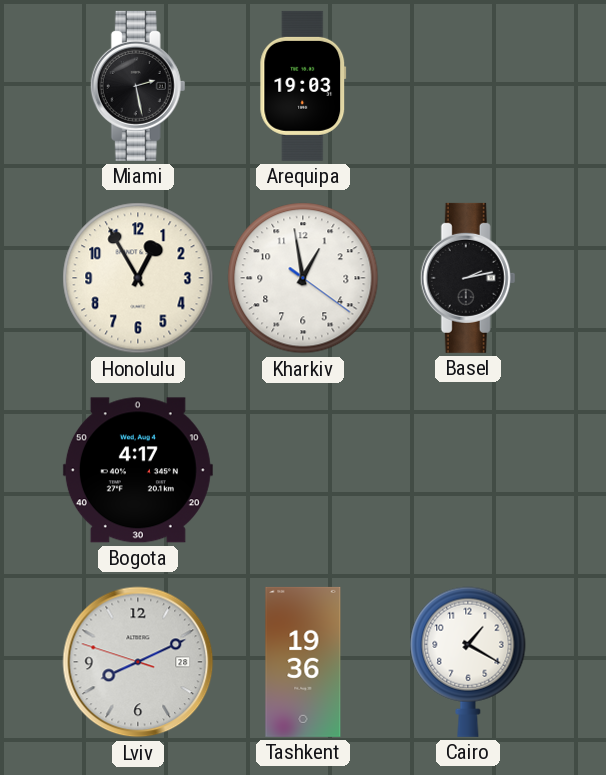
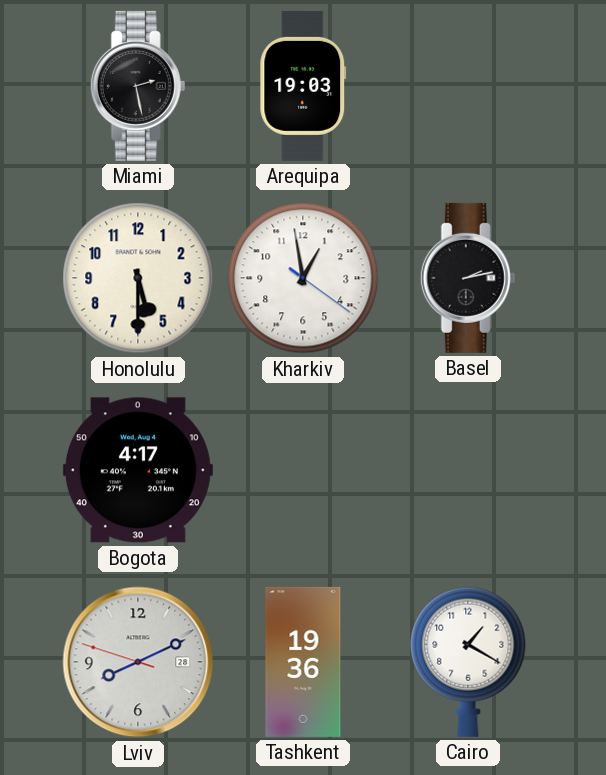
Honolulu: 12:55 -> 5:30 (138, 278)
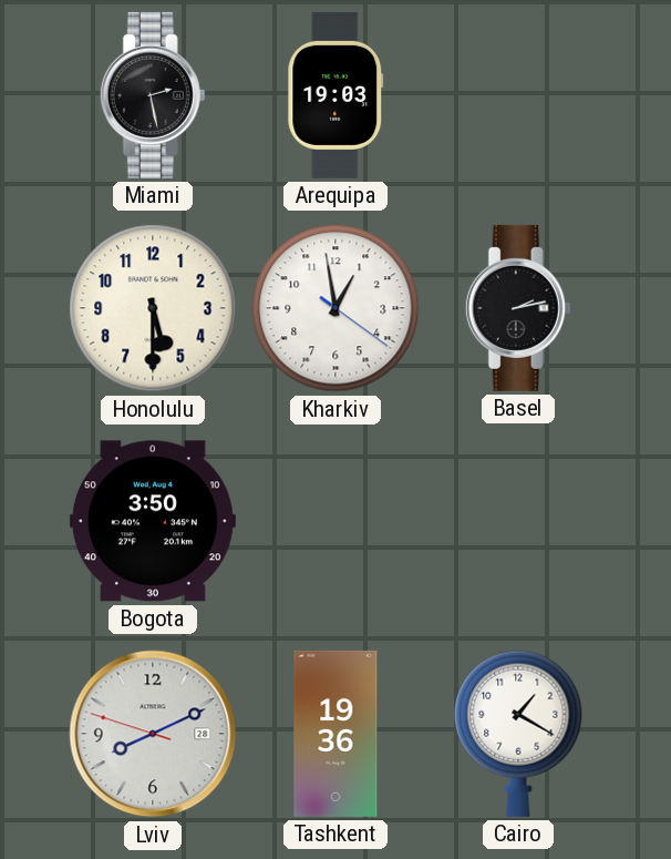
Bogota: 4:17 -> 3:50 (153, 521)
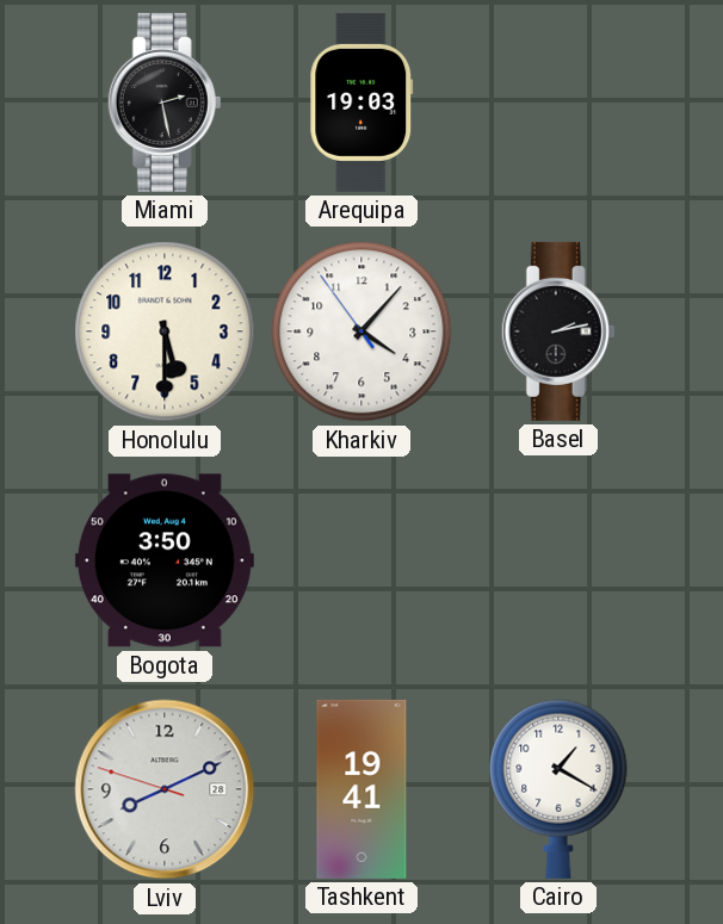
Kharkiv: 12:58 -> 4:06 (361, 331)
Tashkent: 19:36 -> 19:41 (361, 789)
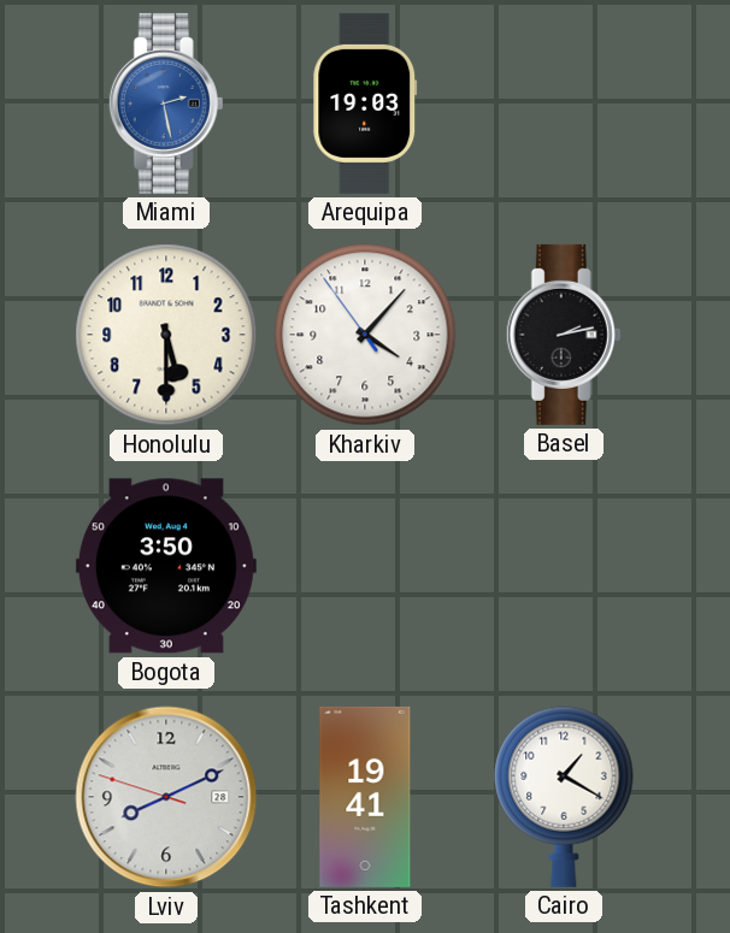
Miami dial: black -> blue (166, 104)
